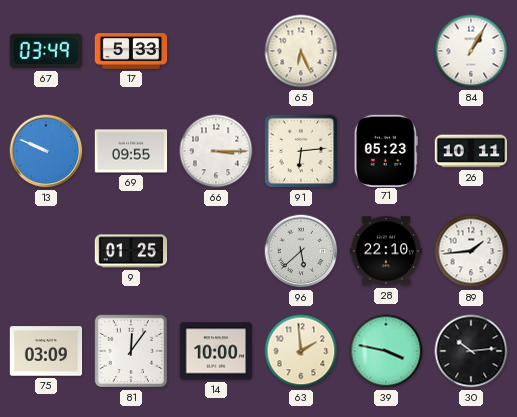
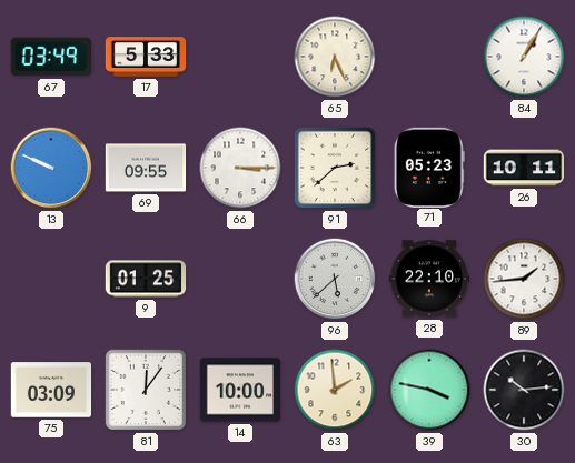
91: 6:14 -> 2:38 (335, 168)
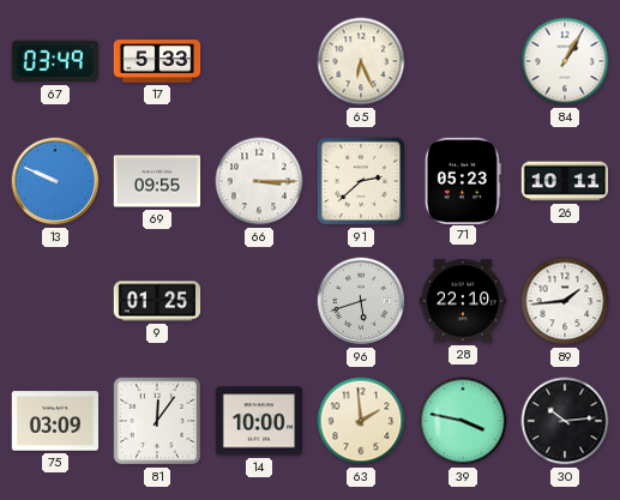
96: 5:38 -> 5:42 (361, 301)
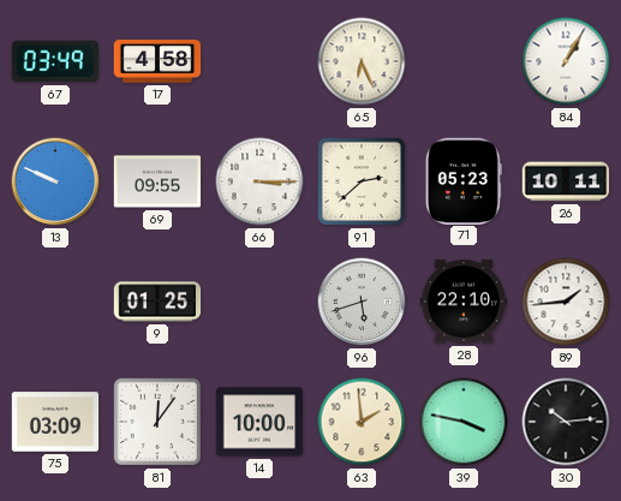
17: 5:33 -> 4:58 (157, 61)
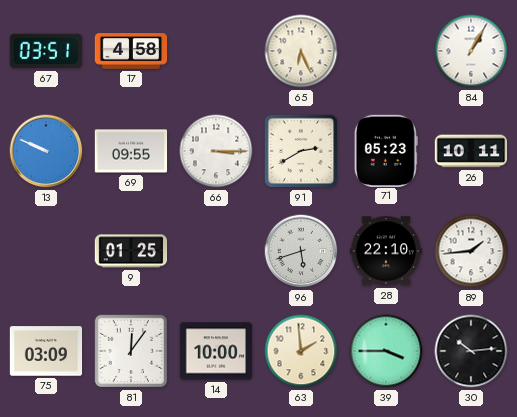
67: 03:49 -> 03:51 (45, 51)
91: 2:38 -> 2:40 (301, 151)
39: 3:47 -> 3:45 (386, 351)
